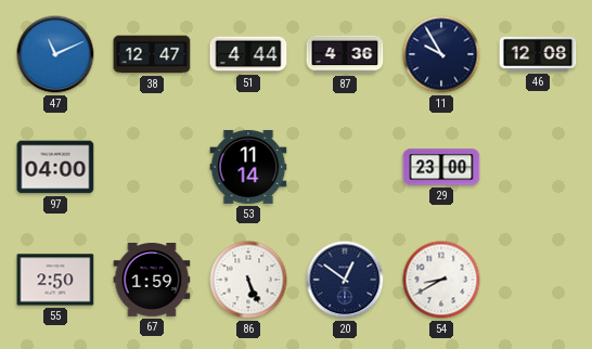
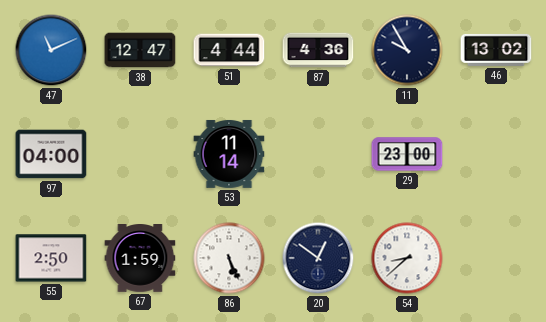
46: 12:08 -> 13:02 (496, 50)
54: 8:40 -> 8:38 (407, 258)
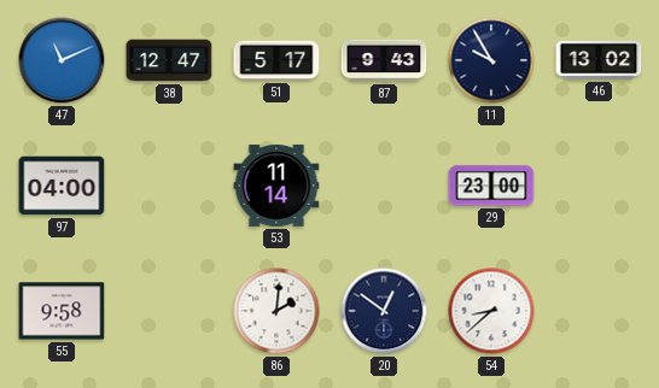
51: 4:44 -> 5:17 (276, 60)
87: 4:36 -> 9:43 (384, 60)
55: 2:50 -> 9:58 (62, 311)
67: 1:59 -> none (140, 259)
86: 5:26 -> 2:01 (276, 311)
